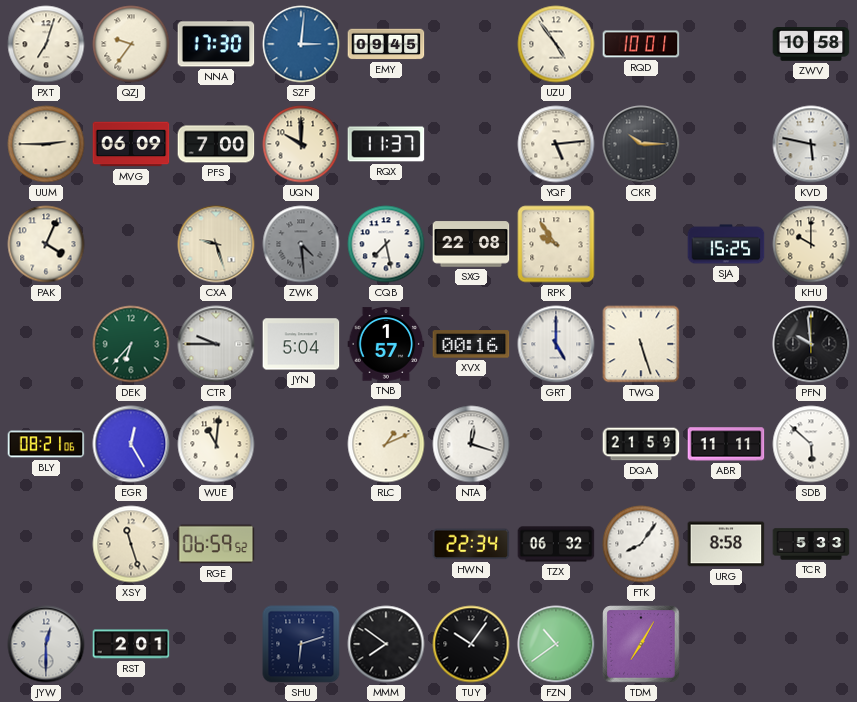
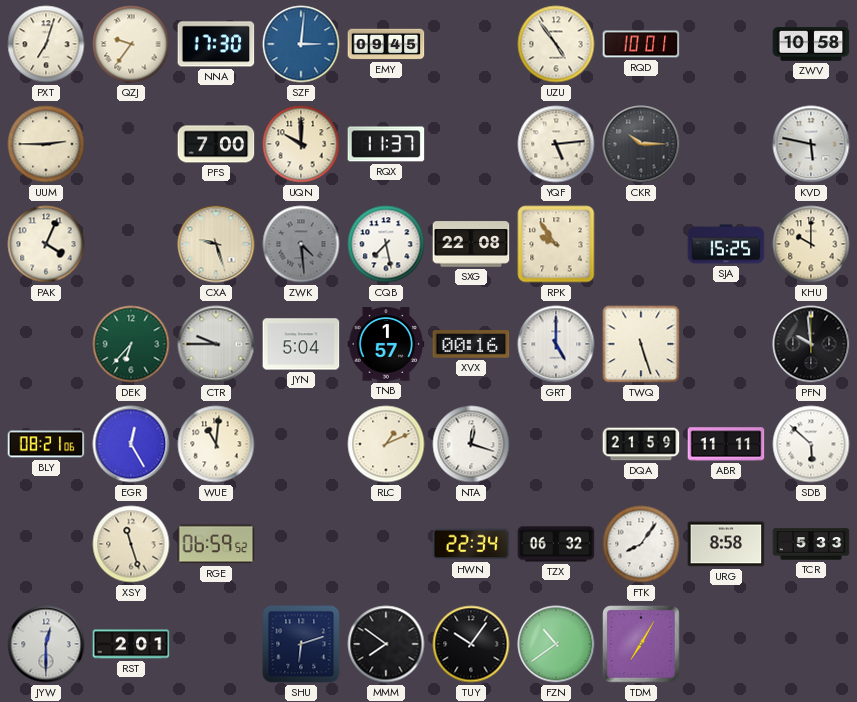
MVG: 06:09 -> none (131, 144)
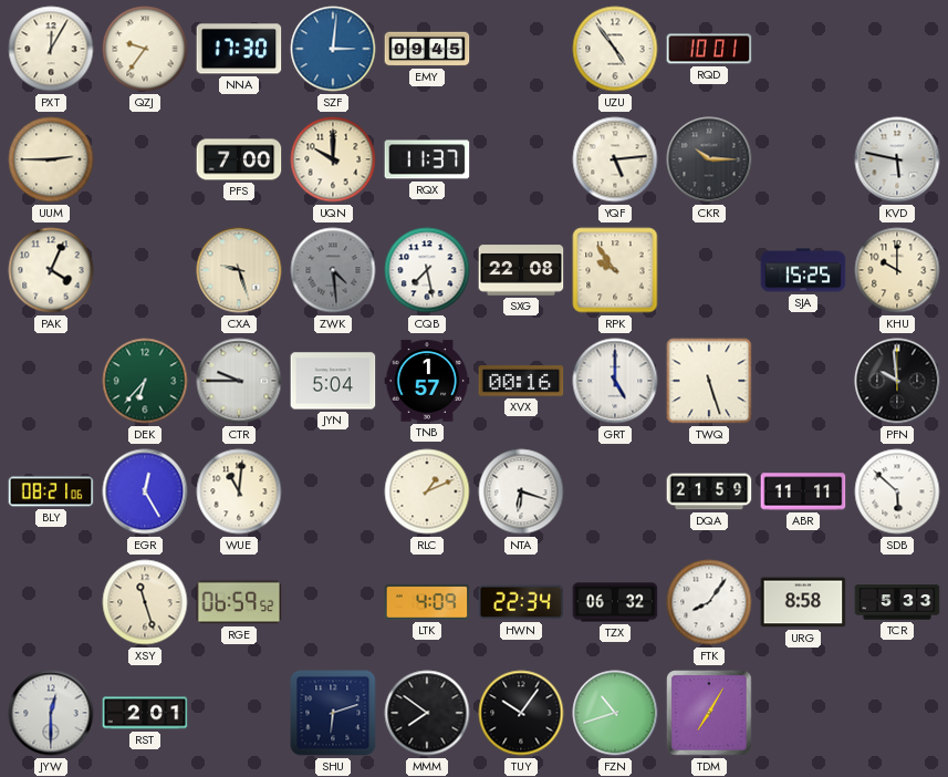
PXT: 7:03 -> 12:05 (51, 49)
ZWV: 10:58 -> none (811, 44)
NTA: 12:18 -> 6:18 (521, 491)
LTK: none -> 4:09 (427, 602)
FZN: 10:39 -> 10:42 (615, 713)
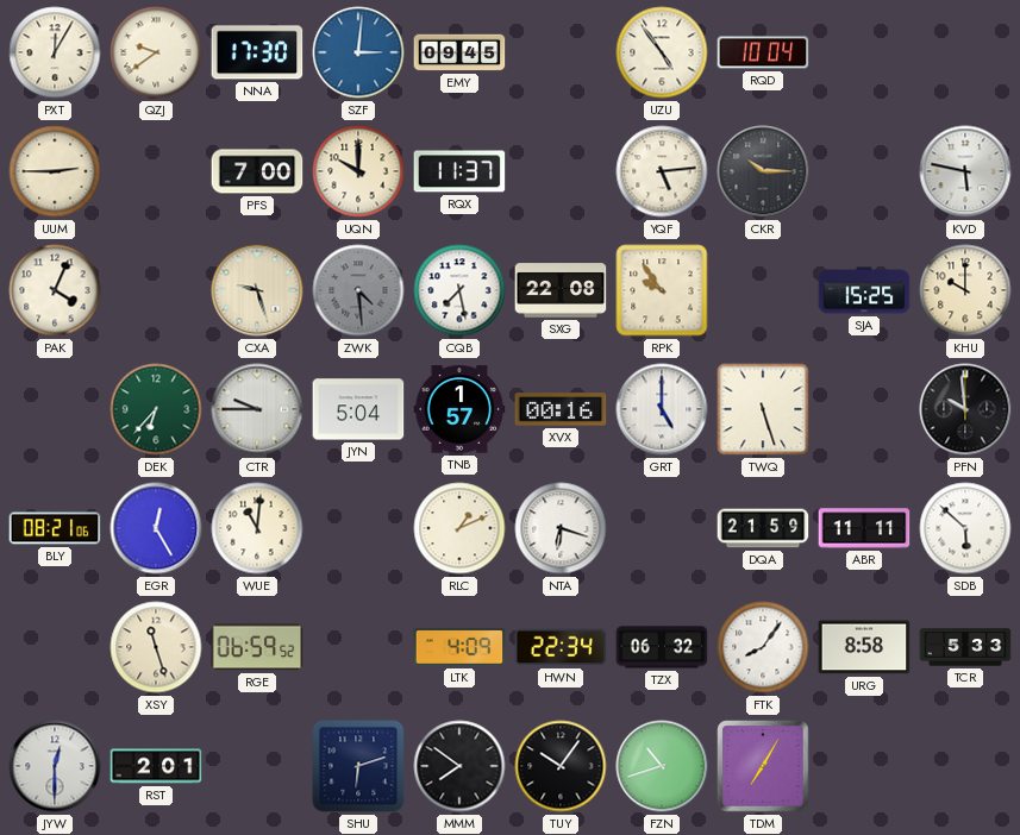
QZJ: 9:36 -> 9:39 (156, 52)
RQD: 10:01 -> 10:04 (763, 52)
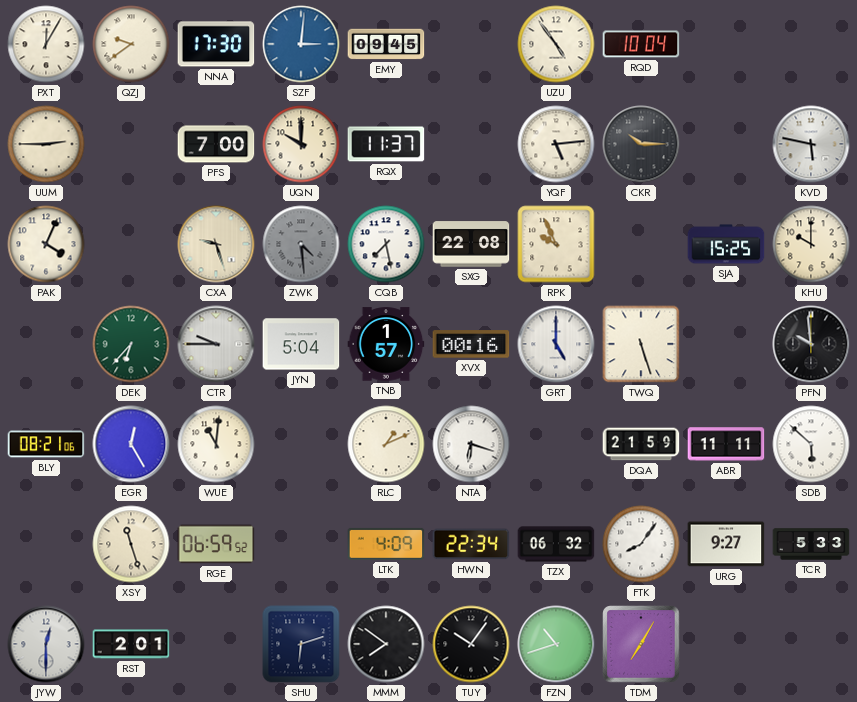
RPK: 9:54 -> 9:56 (556, 244)
URG: 8:58 -> 9:27 (726, 544)
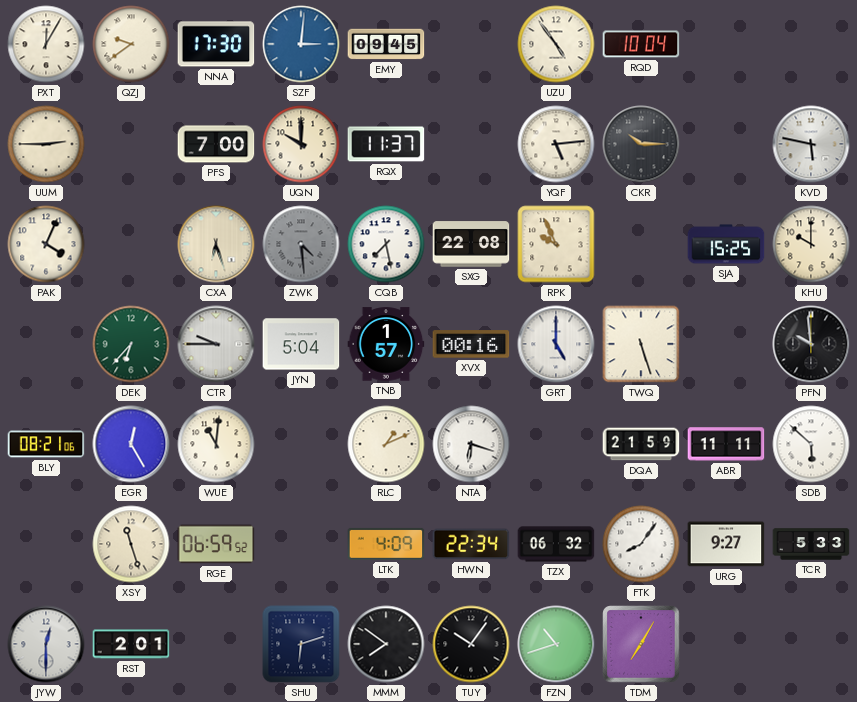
CXA: 9:27 -> 6:27 (216, 244)
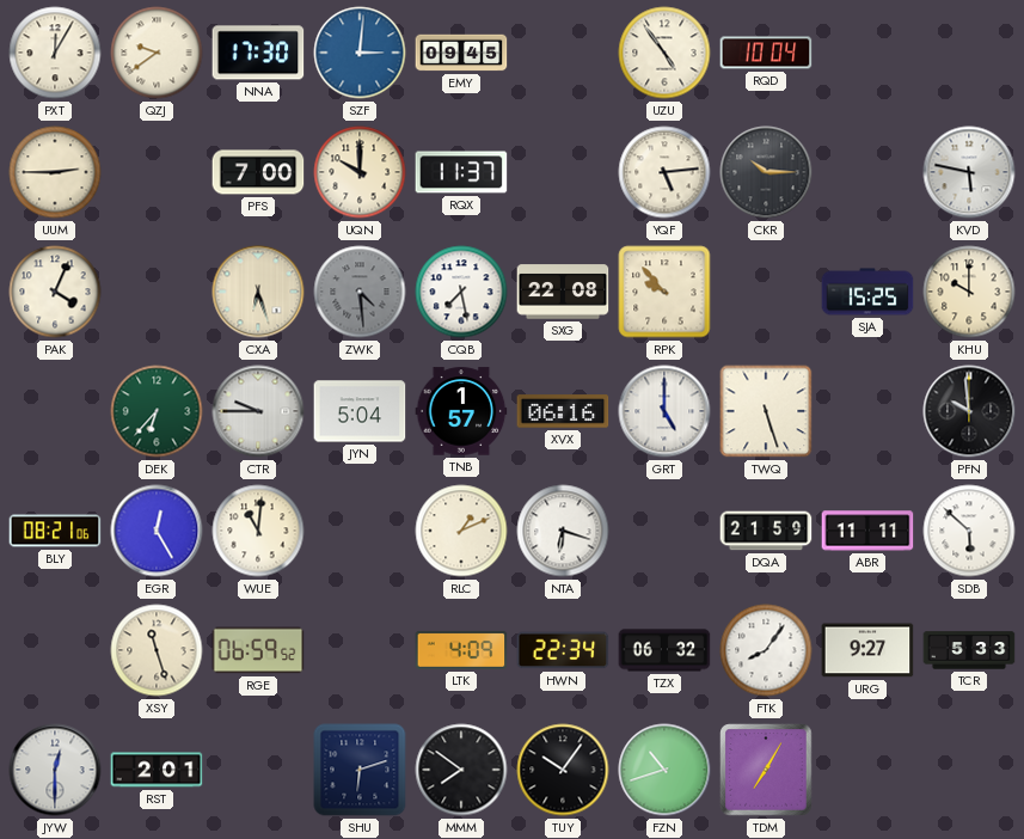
RPK: 9:56 -> 9:53 (664, 292)
XVX: 00:16 -> 06:16 (563, 411)
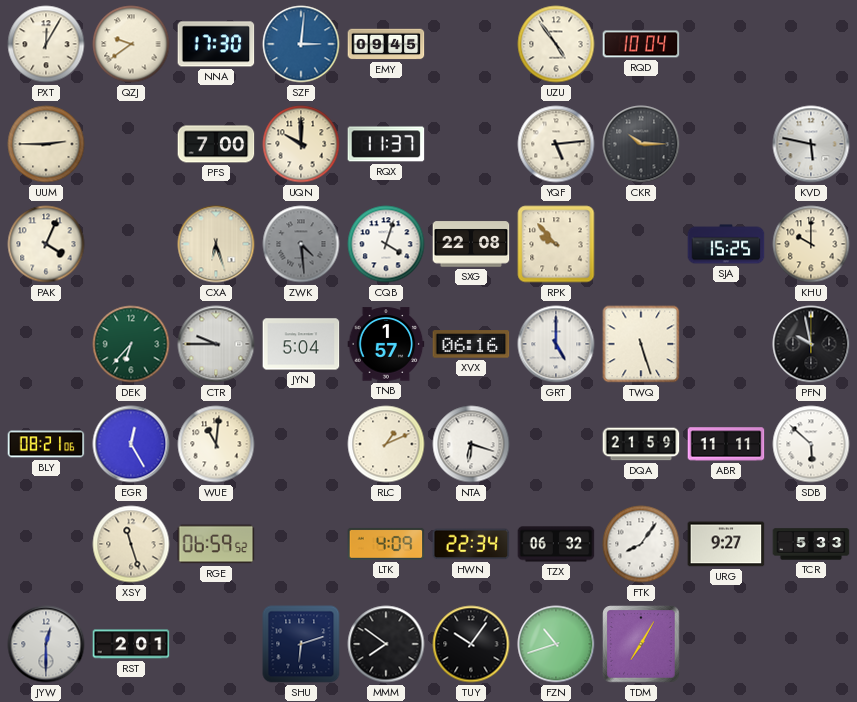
CQB: 7:28 -> 4:03 (386, 244)
PFN: 9:59 -> 9:58 (811, 344)
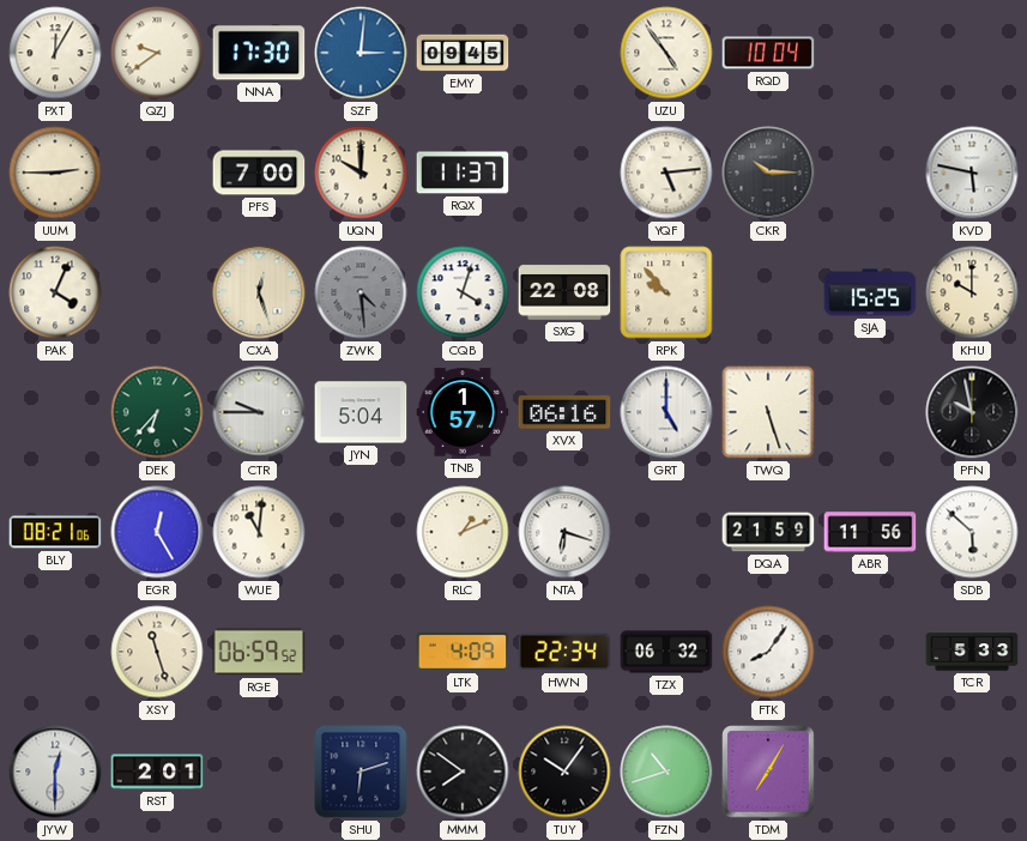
CXA: 6:27 -> 12:27 (259, 292)
ABR: 11:11 -> 11:56 (870, 532)
URG: 9:27 -> none (726, 544)
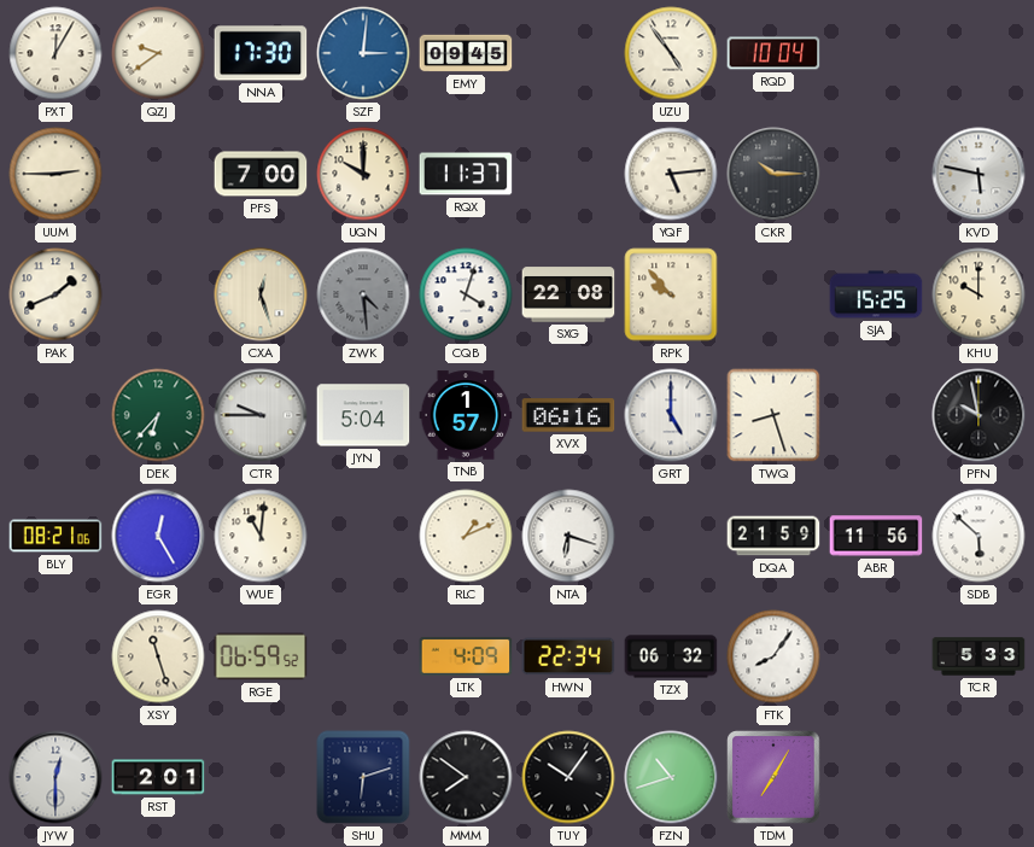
PAK: 4:04 -> 1:41 (56, 294)
TWQ: 5:27 -> 8:27 (773, 415)
